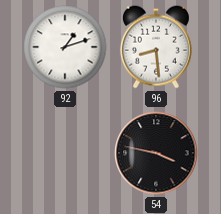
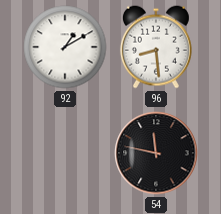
92: 1:12 -> 1:10 (65, 47)
54: 3:47 -> 11:47 (156, 153)
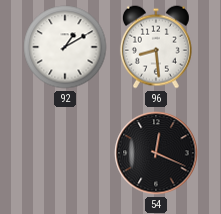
54: 11:47 -> 12:19 (156, 153)
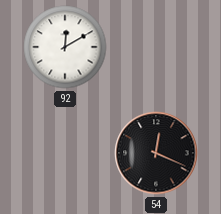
92: 1:10 -> 12:10 (65, 47)
96: 8:29 -> none (156, 47)
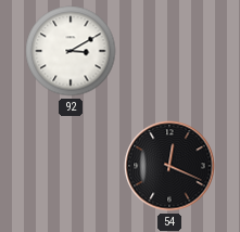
92: 12:10 -> 3:10 (71, 51)
